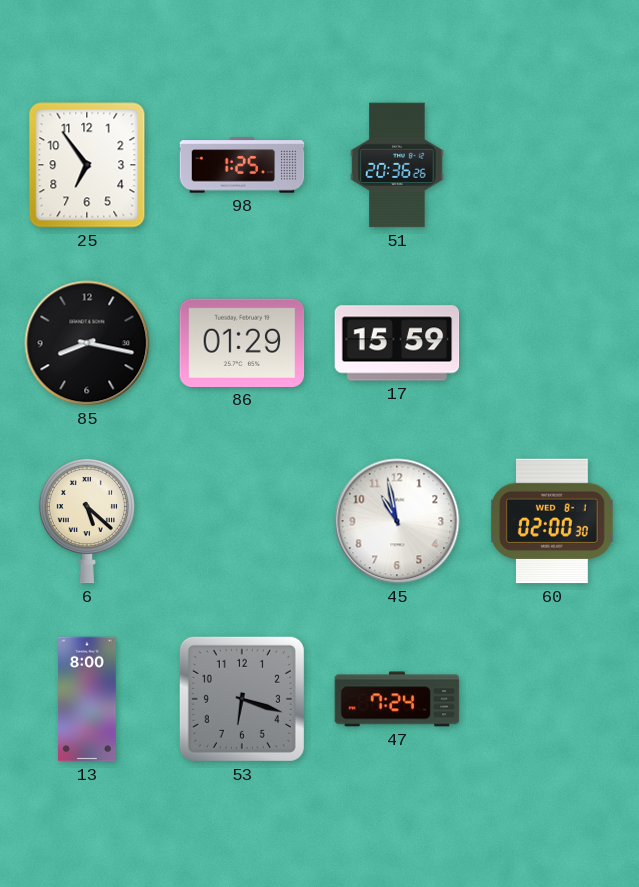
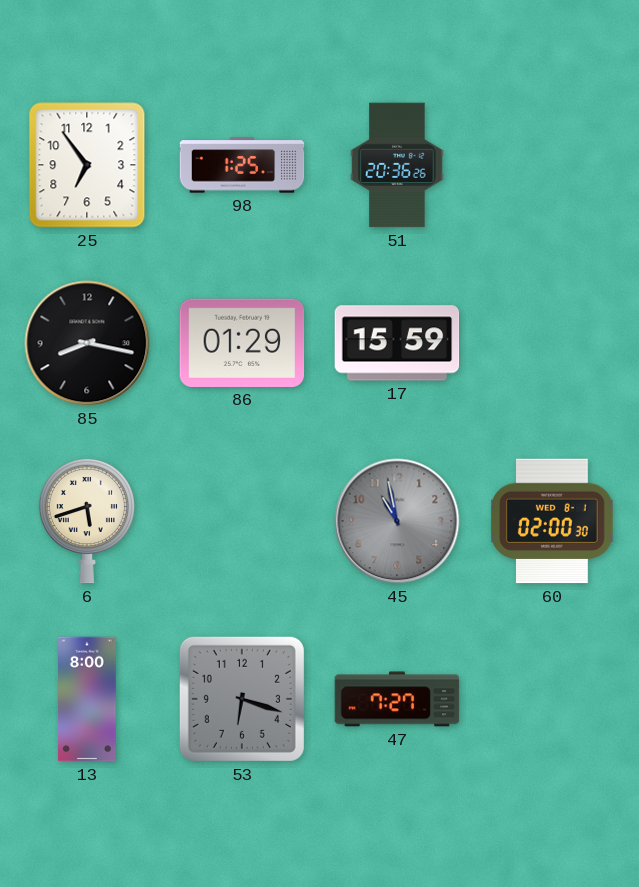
6: 5:22 -> 5:42 (87, 521)
45 dial: white -> grey (397, 521)
47: 7:24 -> 7:27 (397, 699)
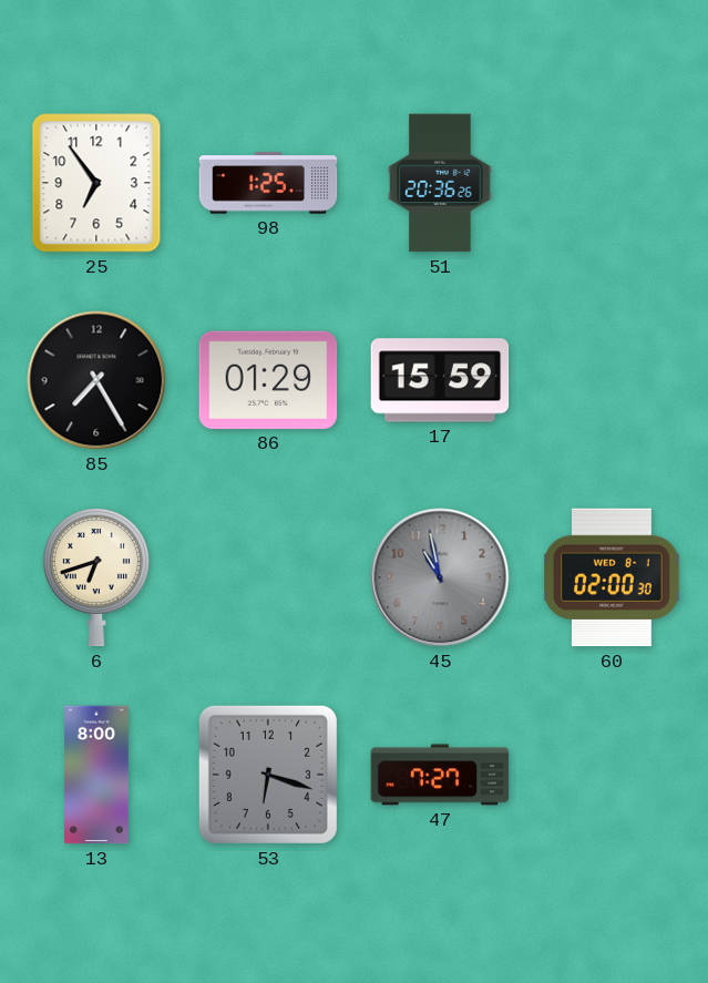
85: 8:17 -> 7:25 (96, 380)
6: 5:42 -> 6:42 (96, 577)
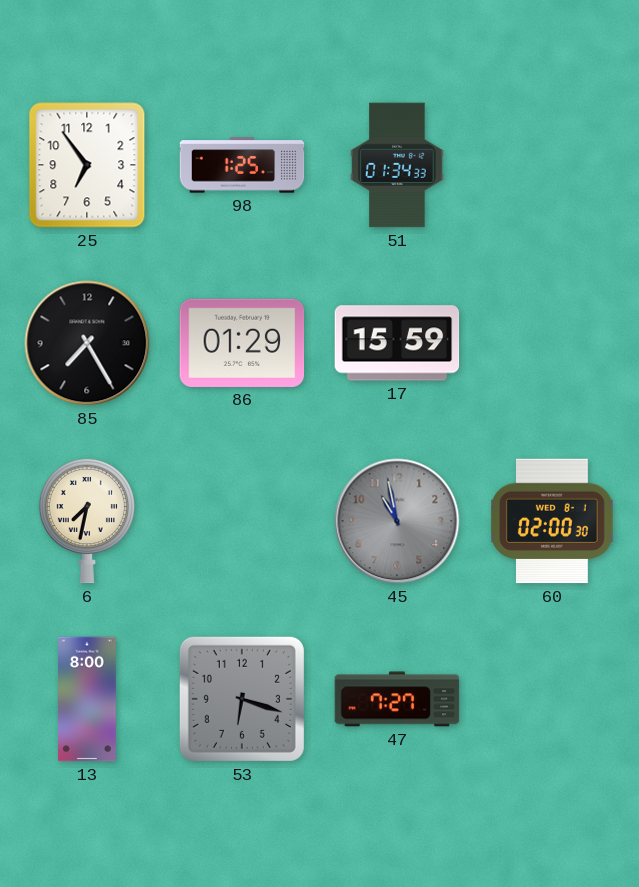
51: 20:36 -> 01:34 (397, 165)
6: 6:42 -> 7:32 (87, 521)
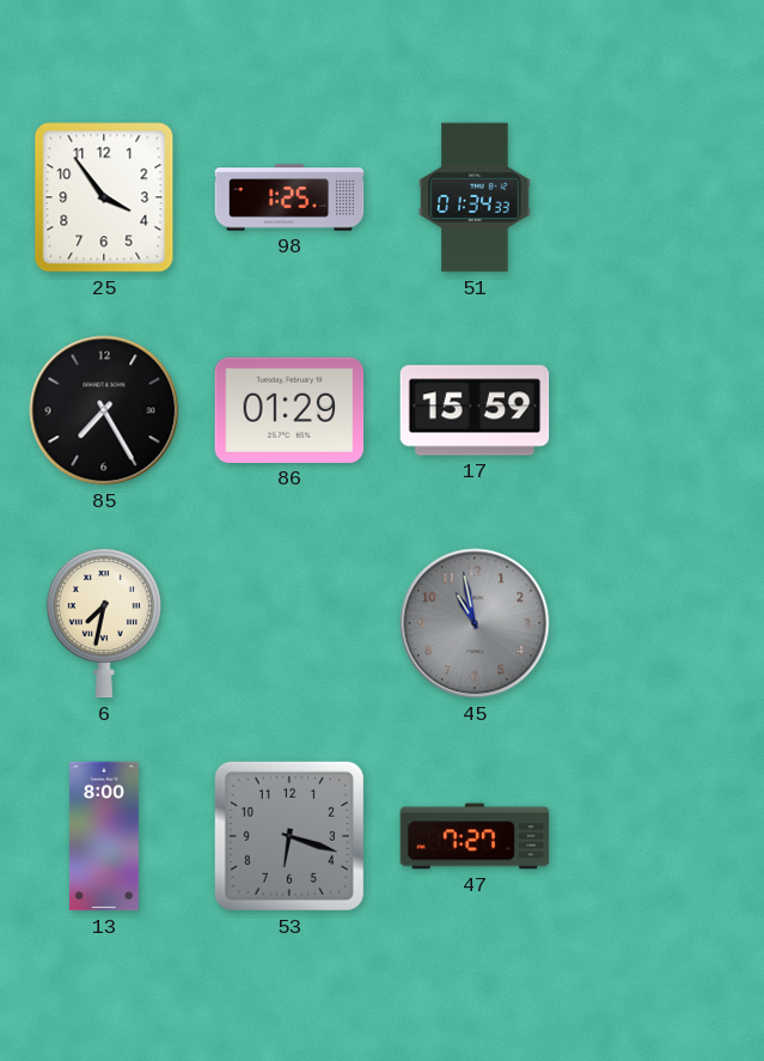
25: 6:54 -> 3:54 (104, 197)
60: 02:00 -> none (552, 521)
